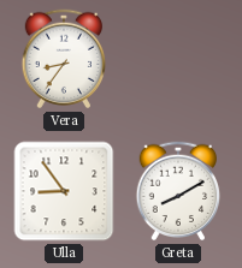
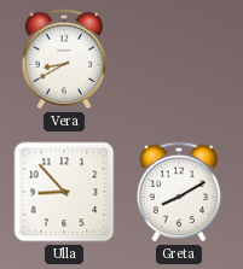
Vera: 8:36 -> 8:40 (64, 59)
Ulla: 8:54 -> 8:53 (64, 192)
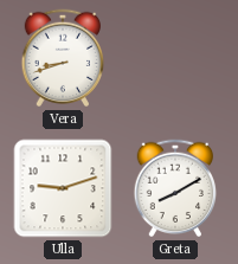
Vera: 8:40 -> 8:42 (63, 58)
Ulla: 8:53 -> 9:12 (63, 188)
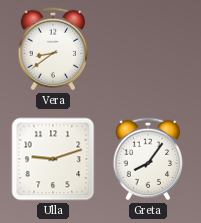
Vera: 8:42 -> 8:39 (53, 49)
Greta: 8:10 -> 8:06 (148, 159)
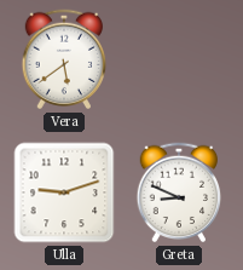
Vera: 8:39 -> 5:39 (64, 59)
Greta: 8:06 -> 8:49 (179, 193)
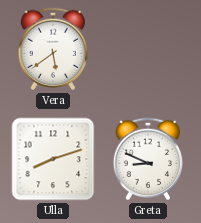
Ulla: 9:12 -> 8:12 (53, 159)
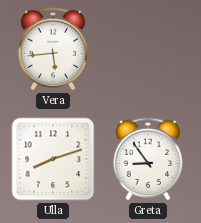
Vera: 5:39 -> 5:44 (53, 49)
Greta: 8:49 -> 8:54 (148, 159)
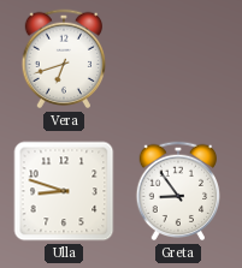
Vera: 5:44 -> 6:42 (64, 59)
Ulla: 8:12 -> 8:48 (64, 191)
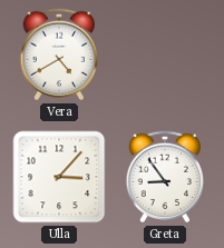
Vera: 6:42 -> 4:40 (59, 54)
Ulla: 8:48 -> 3:07 (59, 177)
